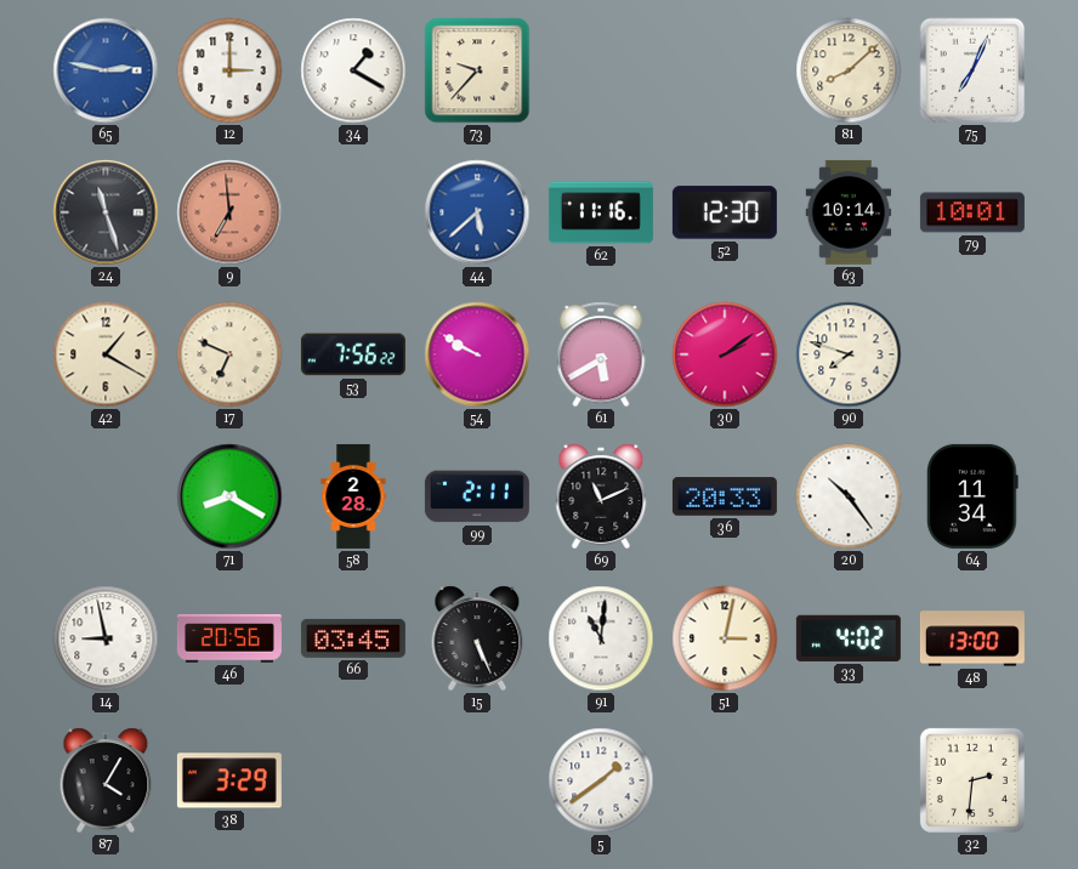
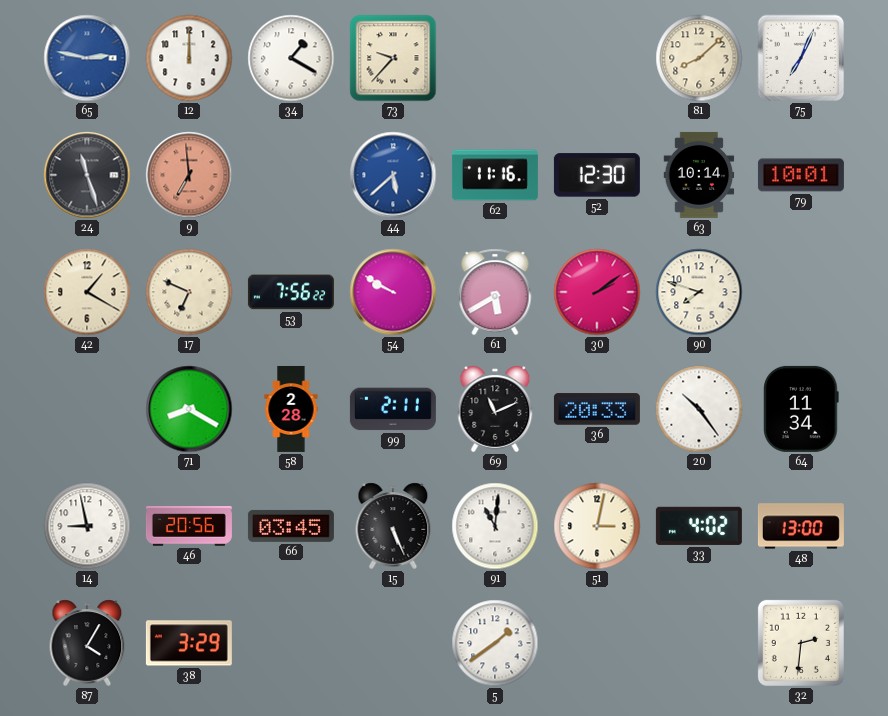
12: 3:00 -> 12:00 (189, 58)
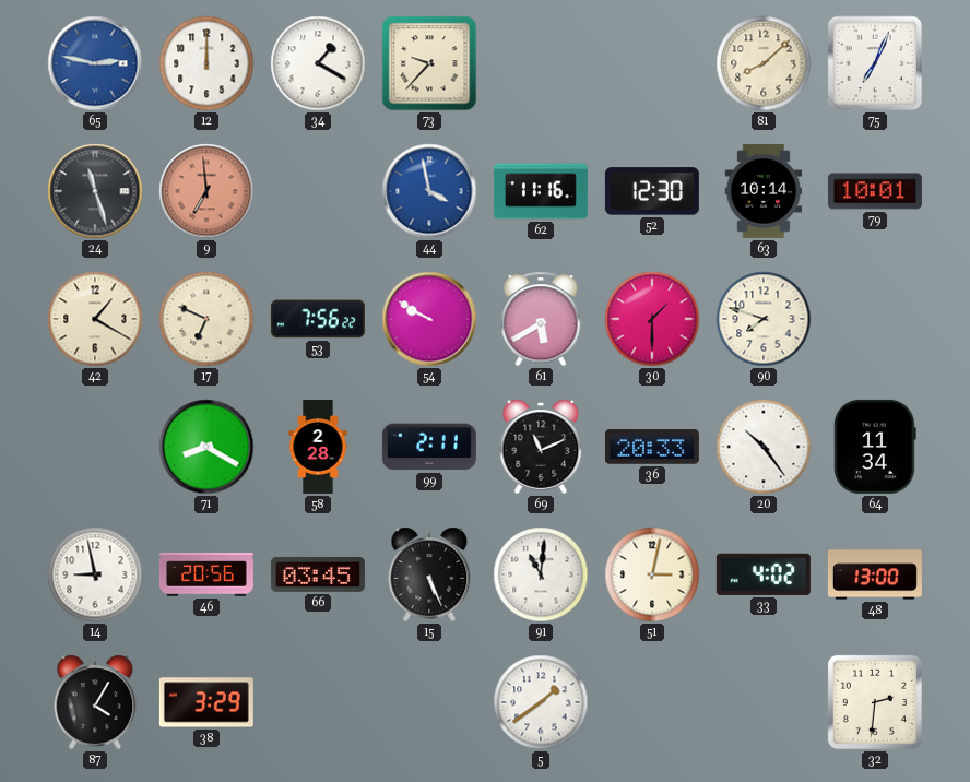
44: 5:38 -> 3:58 (429, 191)
30: 2:09 -> 1:30 (652, 319)
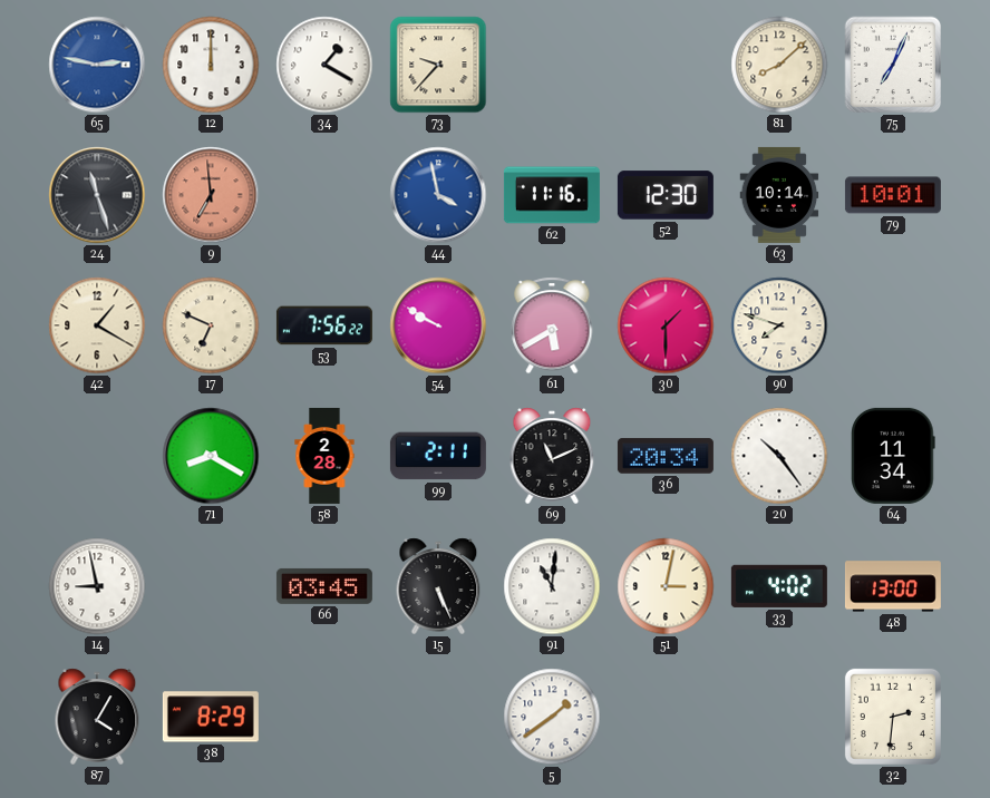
36: 20:33 -> 20:34 (666, 456)
46: 20:56 -> none (206, 574)
38: 3:29 -> 8:29 (211, 717)
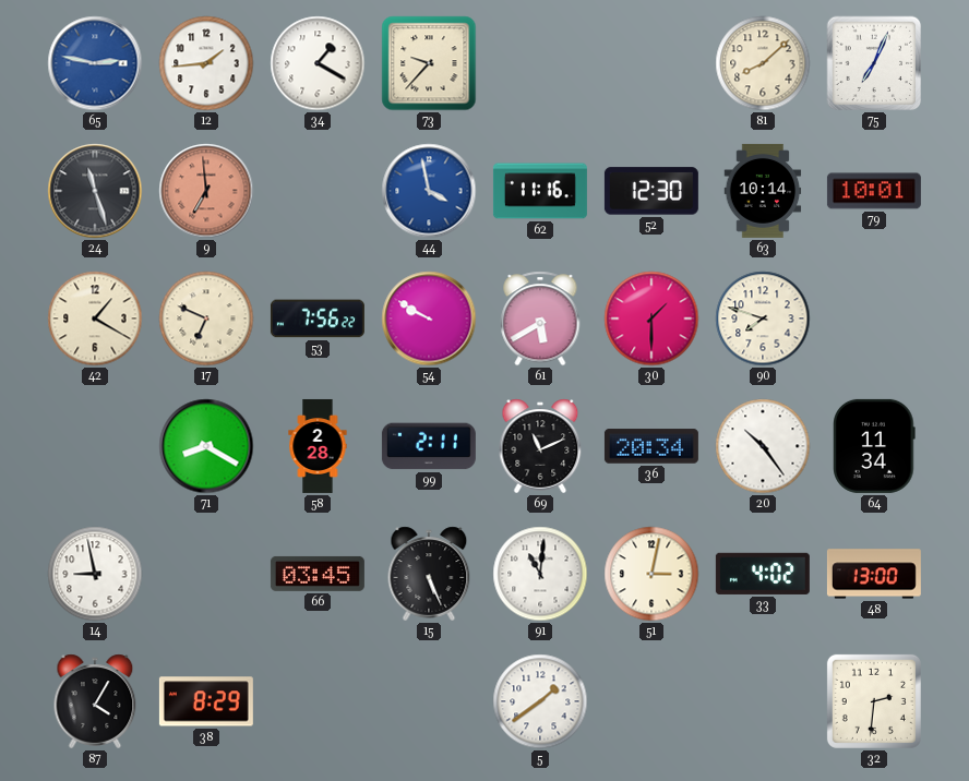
12: 12:00 -> 1:44 (206, 63)
